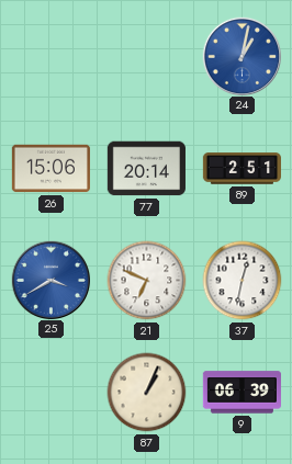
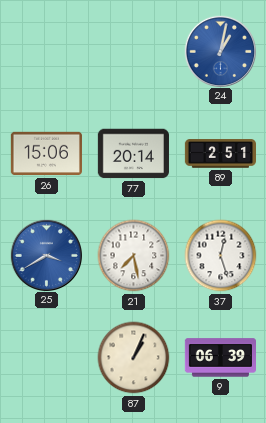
21: 6:49 -> 7:28 (134, 256)
37: 12:32 -> 12:27 (221, 256)
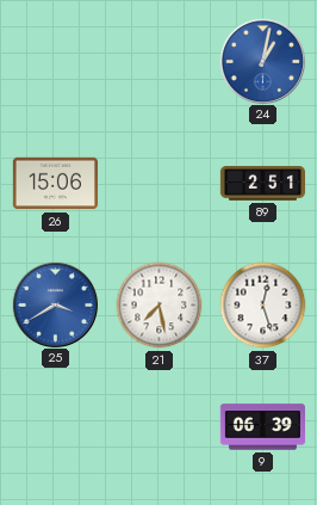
77: 20:14 -> none (133, 154)
87: 1:04 -> none (134, 358)
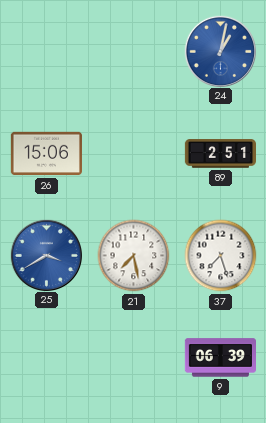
37: 12:27 -> 7:27 (221, 256)
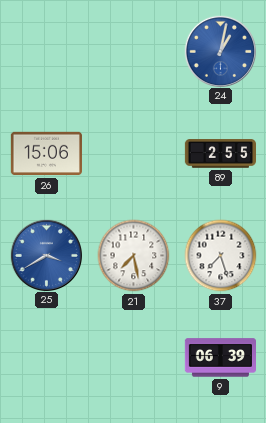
89: 2:51 -> 2:55 (220, 154)
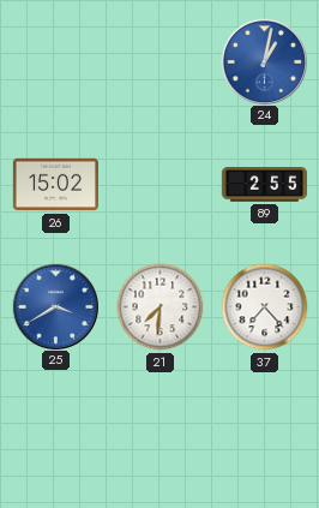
26: 15:06 -> 15:02 (55, 185)
21: 7:28 -> 7:31 (161, 307)
37: 7:27 -> 7:23 (265, 307)
9: 06:39 -> none (220, 358)
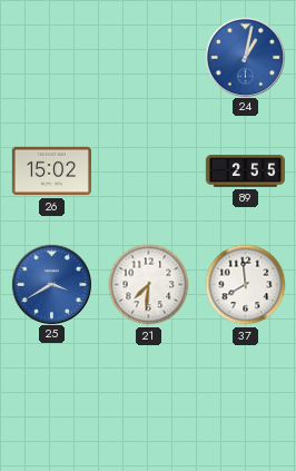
37: 7:23 -> 7:59 (246, 285)
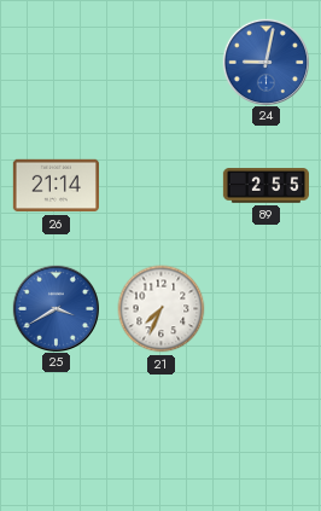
24: 1:02 -> 9:02 (265, 62)
26: 15:02 -> 21:14 (56, 186)
21: 7:31 -> 7:34 (162, 309)
37: 7:59 -> none (246, 285)
